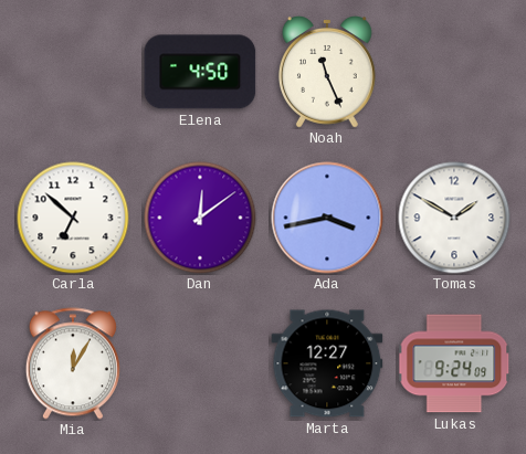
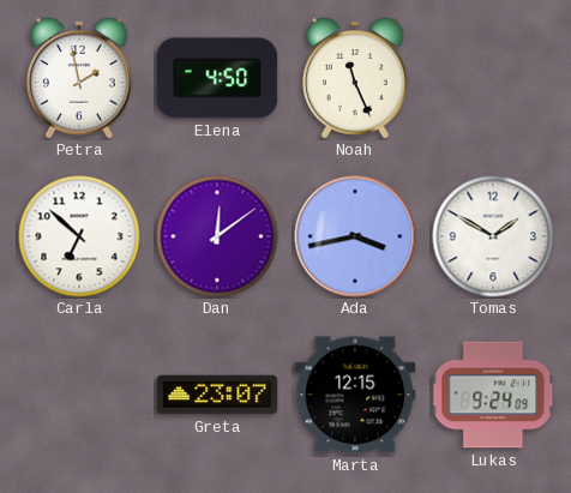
Petra: none -> 1:58 (79, 79)
Mia: 12:05 -> none (73, 363)
Greta: none -> 23:07 (217, 395)
Marta: 12:27 -> 12:15 (355, 395)
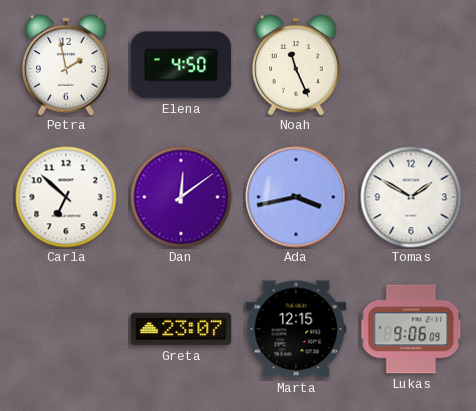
Lukas: 9:24 -> 9:06 (411, 329)
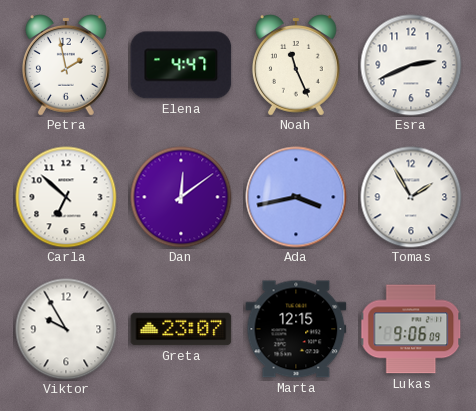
Elena: 4:50 -> 4:47 (181, 65)
Esra: none -> 2:41 (411, 65)
Tomas: 1:50 -> 1:55 (411, 197)
Viktor: none -> 9:55 (66, 329)
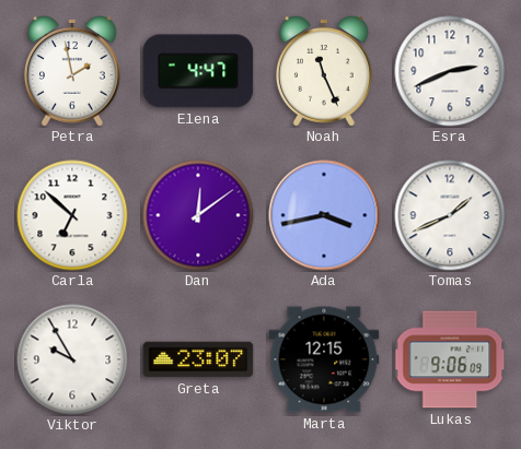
Tomas: 1:55 -> 1:41 (450, 215)
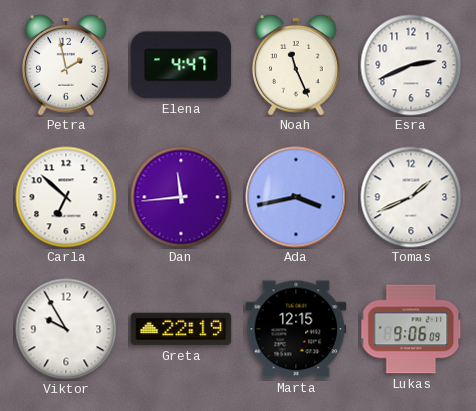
Dan: 12:09 -> 11:44 (181, 197)
Greta: 23:07 -> 22:19 (181, 329)
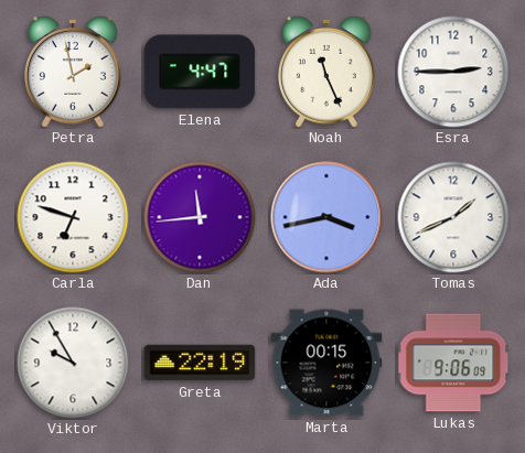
Esra: 2:41 -> 2:45 (453, 72)
Carla: 6:52 -> 6:48 (73, 217)
Marta: 12:15 -> 00:15 (326, 363)
